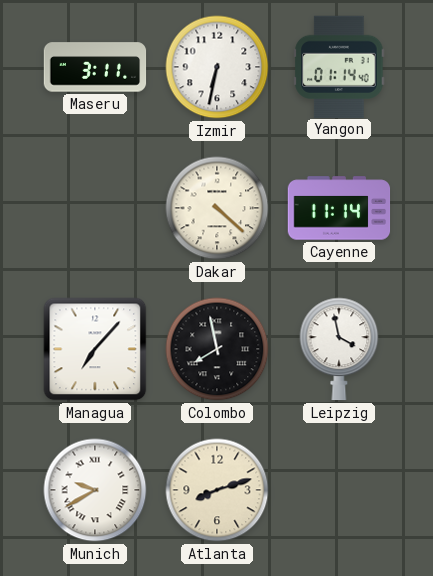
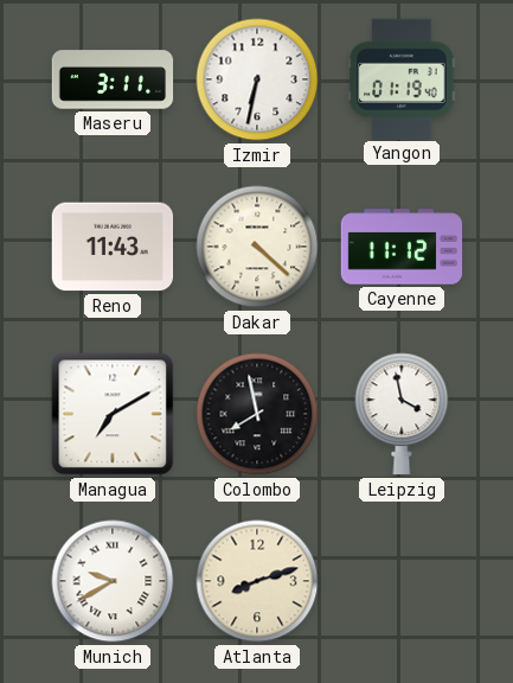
Yangon: 01:14 -> 01:19 (402, 78)
Reno: none -> 11:43 (113, 247)
Cayenne: 11:14 -> 11:12 (402, 247)
Managua: 7:07 -> 7:10 (113, 414)
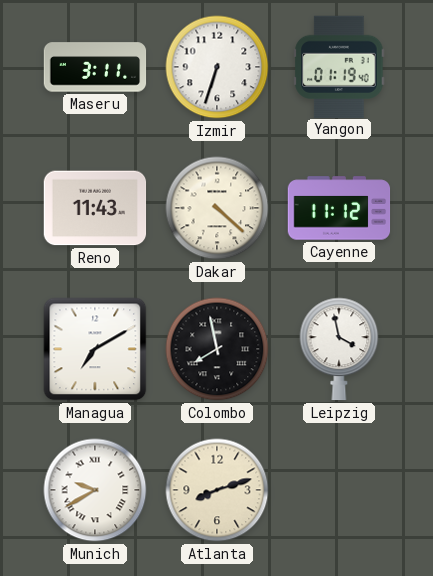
Izmir: 6:32 -> 6:33 (217, 67)
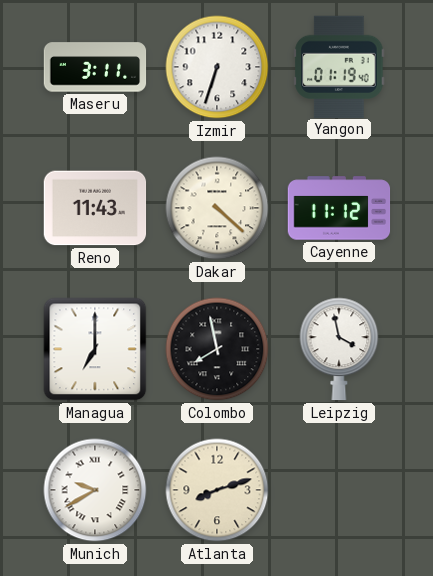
Managua: 7:10 -> 7:00 (95, 349)
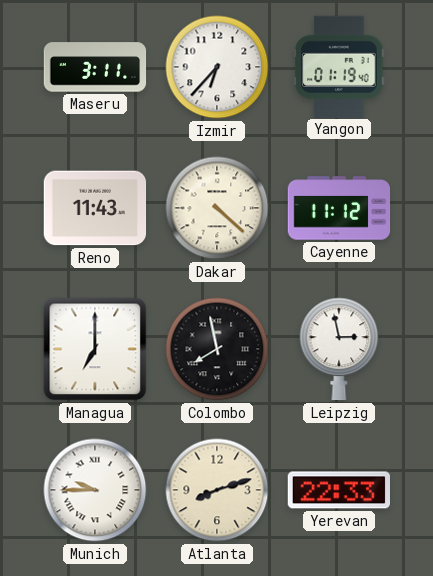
Izmir: 6:33 -> 6:37 (217, 67)
Leipzig: 3:58 -> 2:58 (339, 349)
Munich: 9:40 -> 9:45 (95, 490)
Yerevan: none -> 22:33 (339, 490)
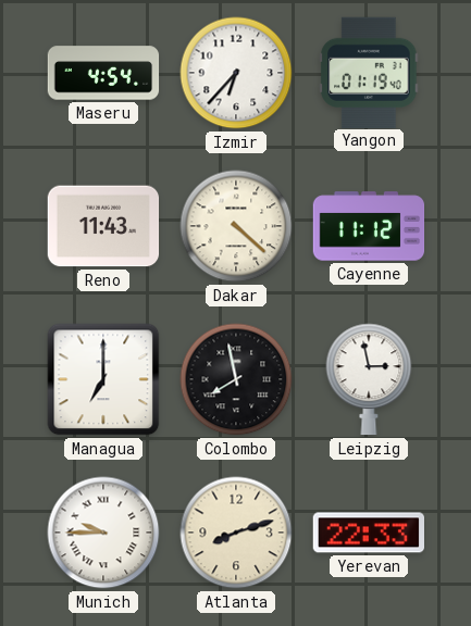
Maseru: 3:11 -> 4:54 (103, 73)
